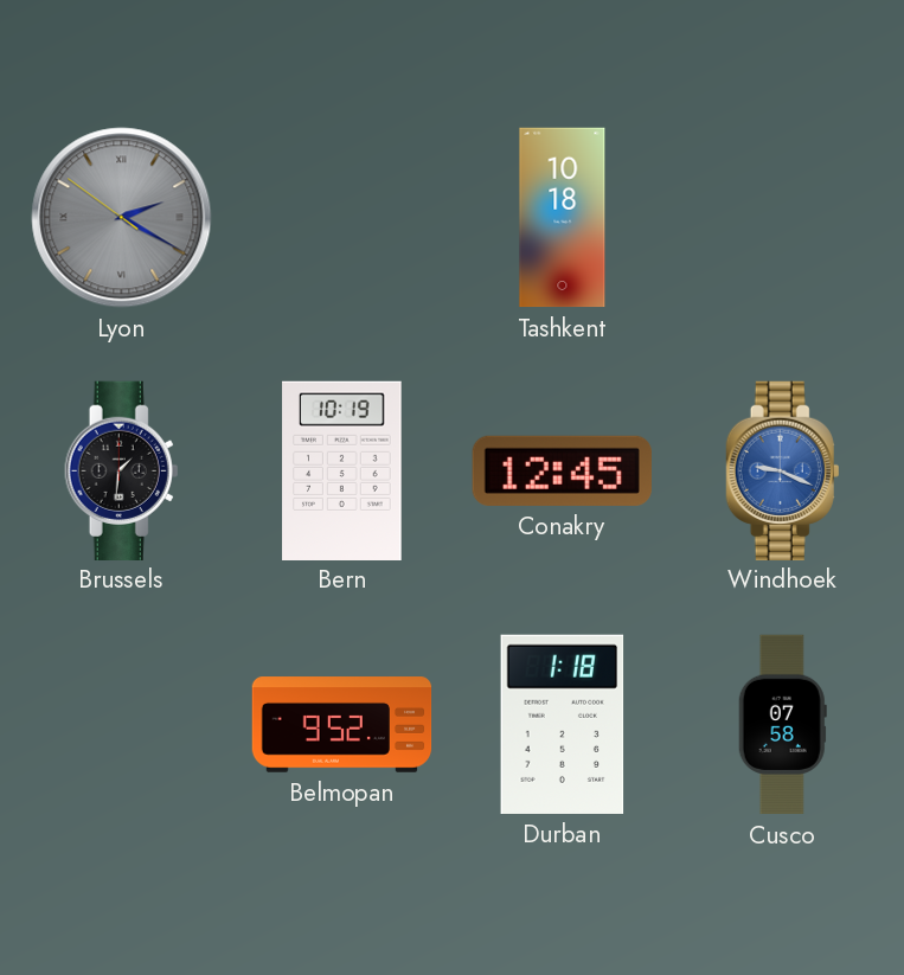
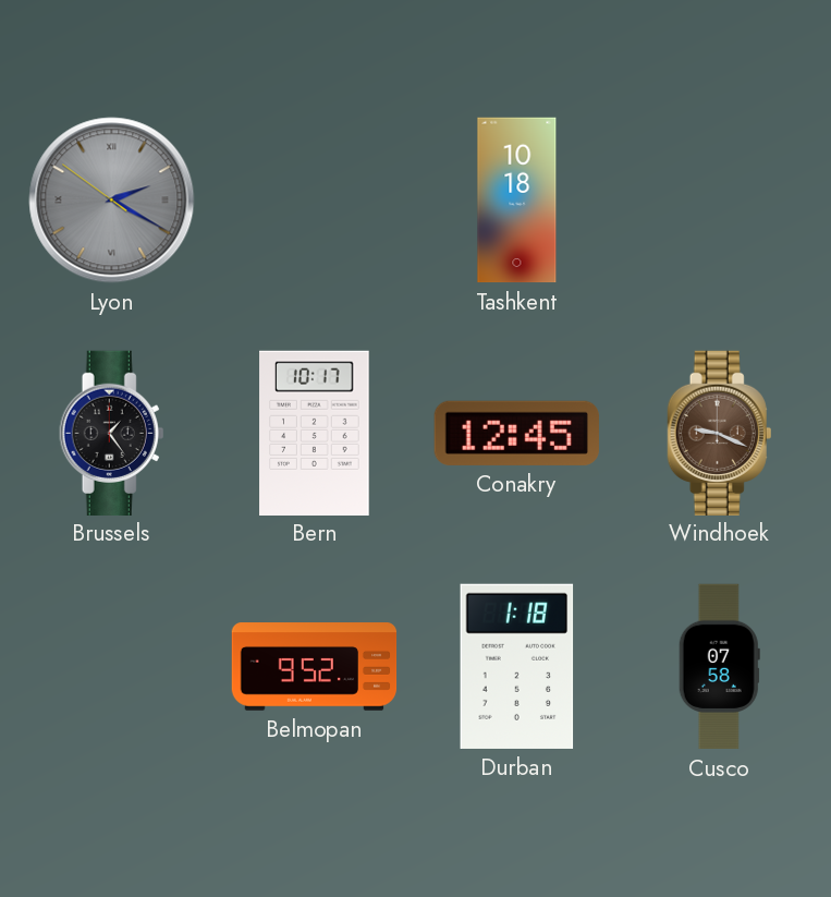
Brussels: 1:31 -> 1:24 (112, 433)
Bern: 10:19 -> 10:17 (315, 433)
Windhoek dial: blue -> brown (720, 433)
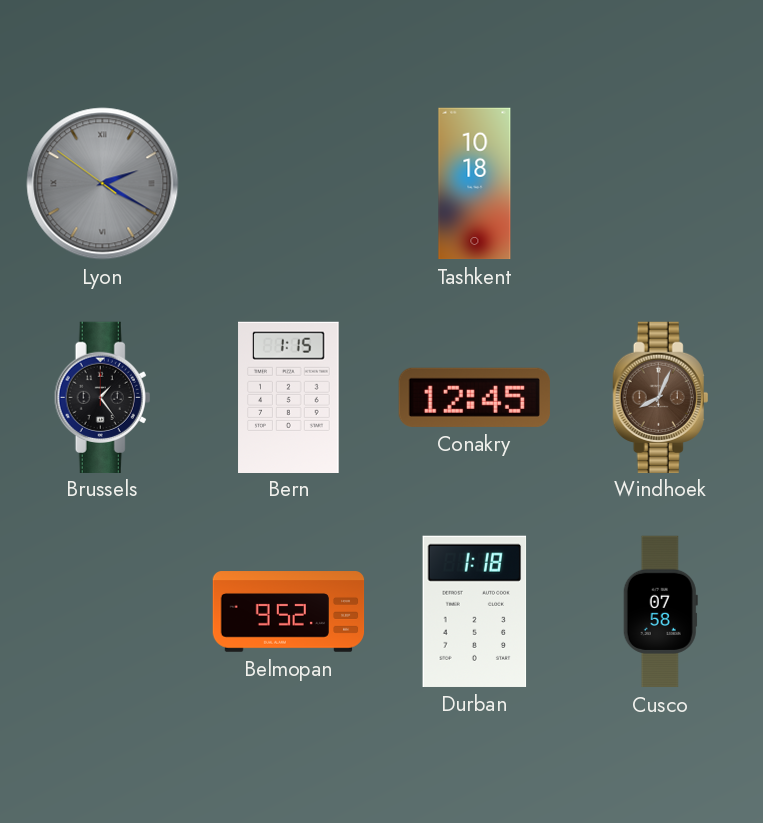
Bern: 10:17 -> 1:15 (289, 397)
Windhoek: 9:19 -> 8:04 (661, 397)
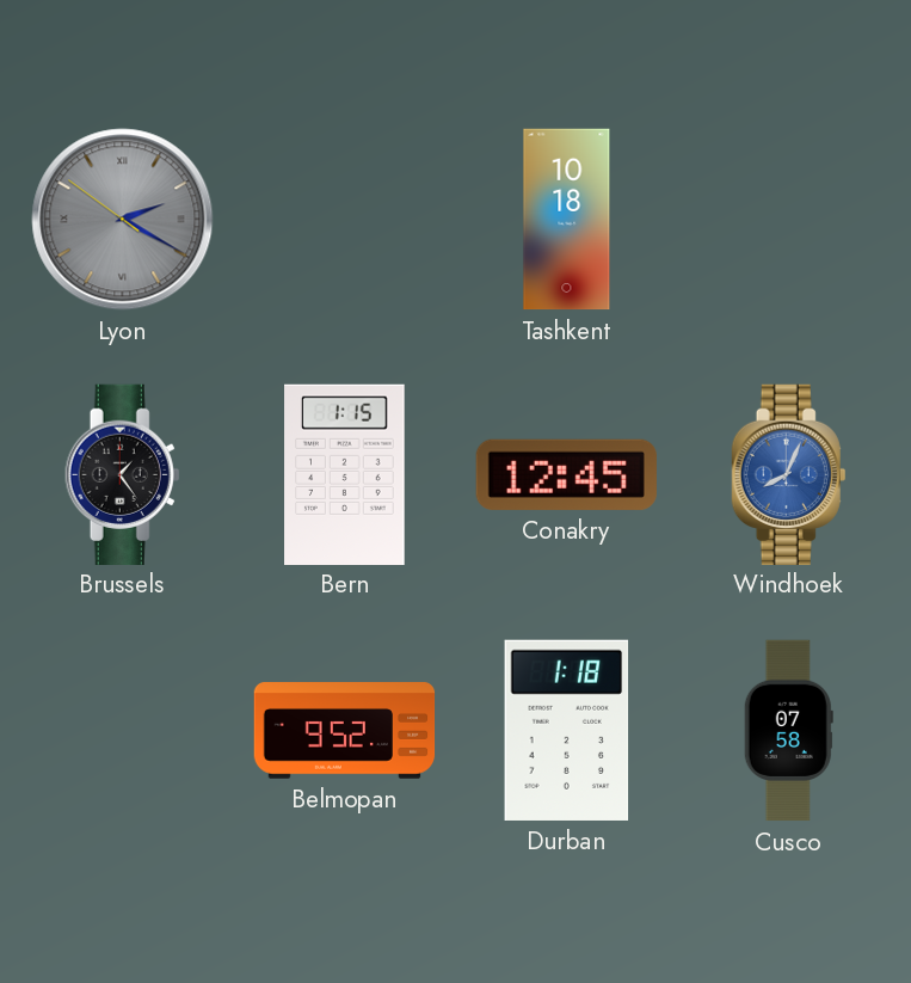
Windhoek dial: brown -> blue (789, 474)
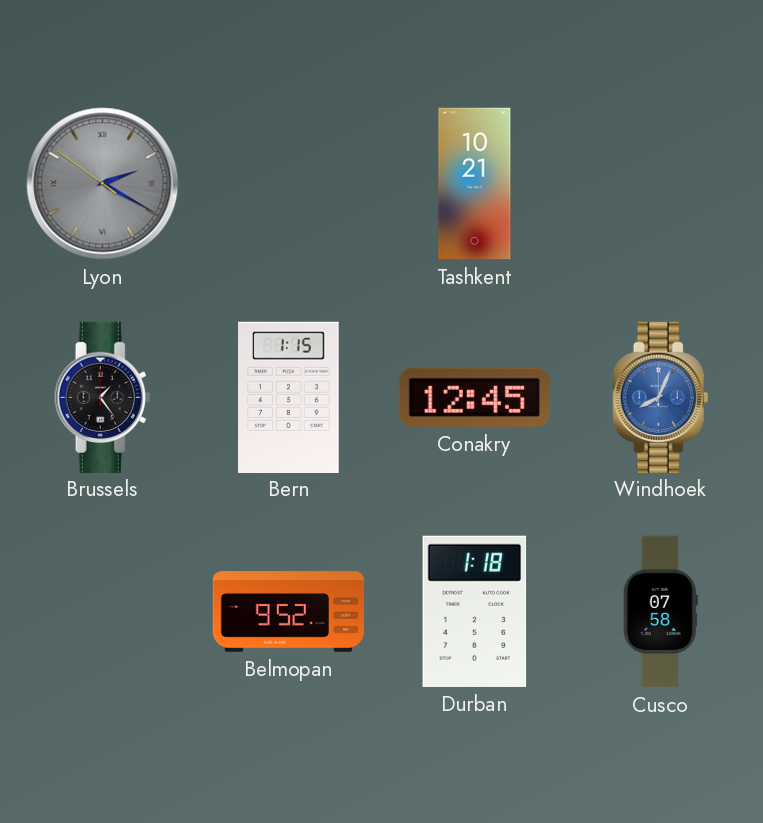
Tashkent: 10:18 -> 10:21 (475, 184)
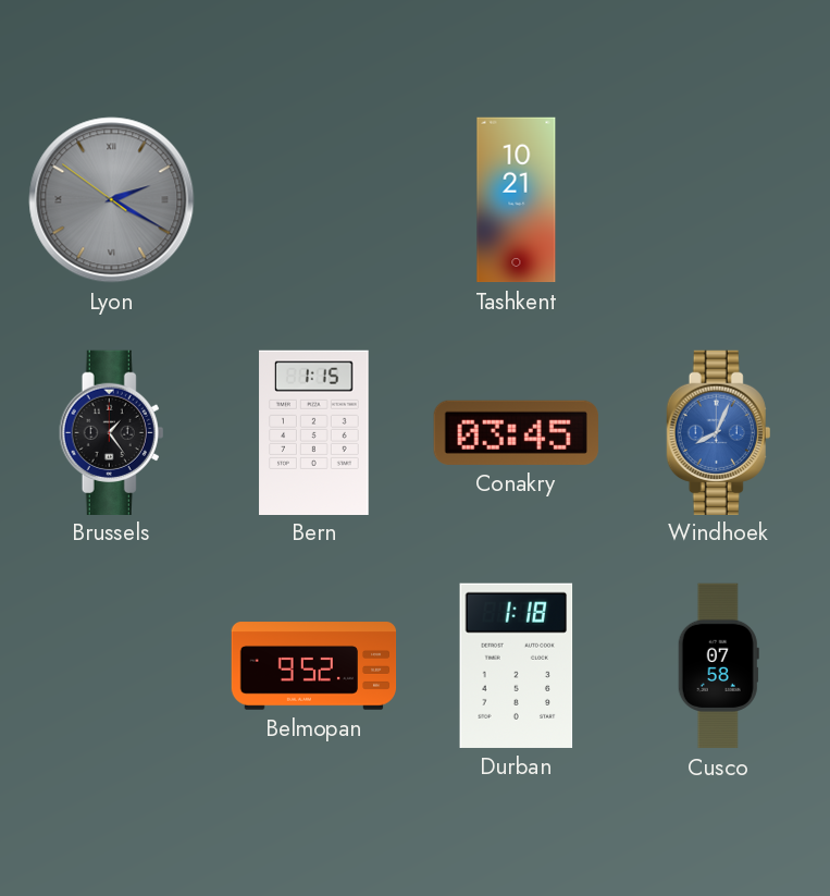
Conakry: 12:45 -> 03:45 (516, 432)
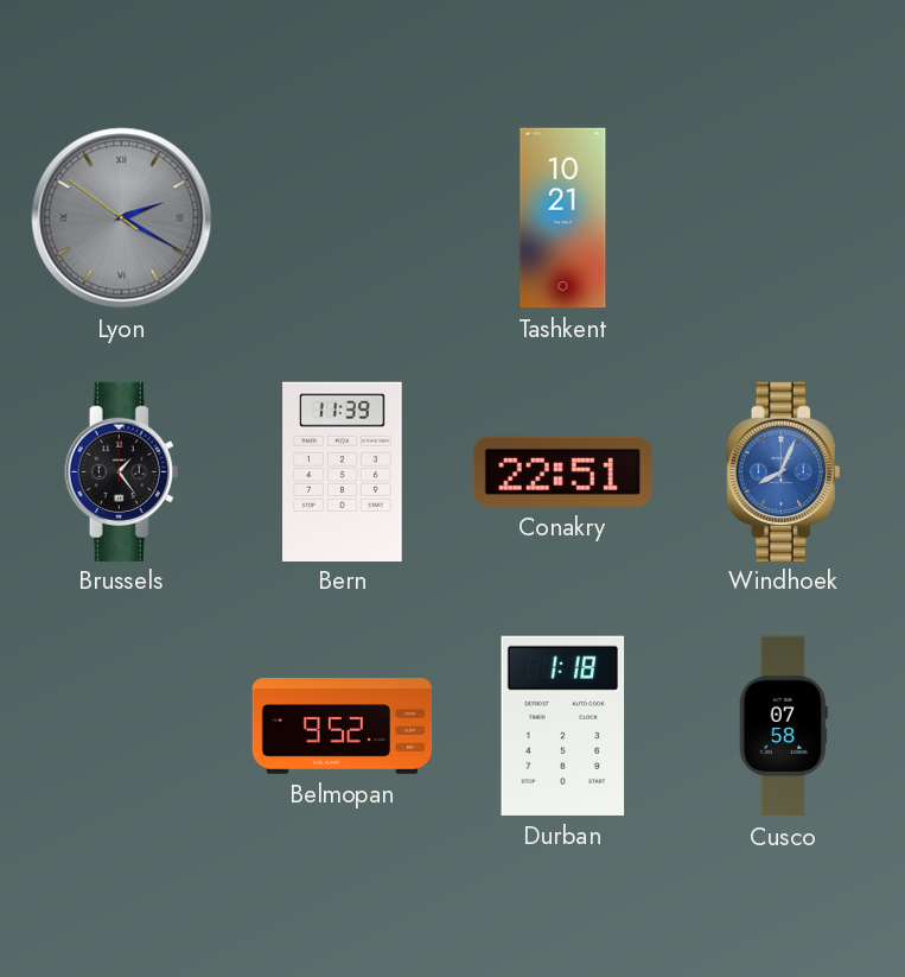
Bern: 1:15 -> 11:39 (343, 471)
Conakry: 03:45 -> 22:51 (562, 471)
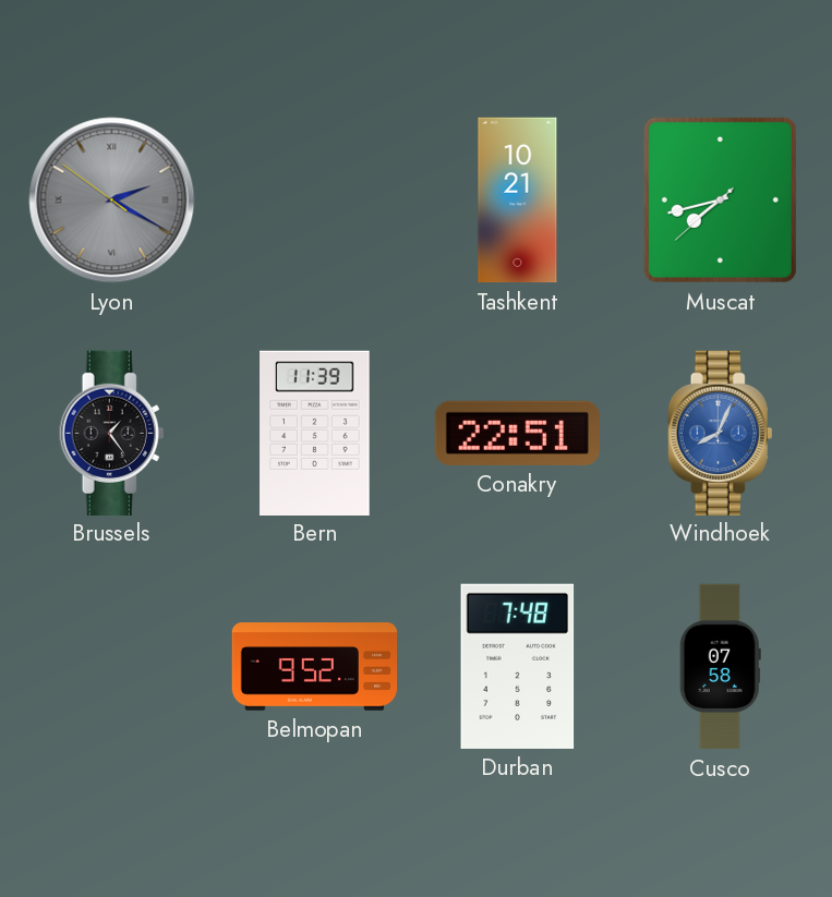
Muscat: none -> 7:42 (720, 199)
Durban: 1:18 -> 7:48 (518, 666)
